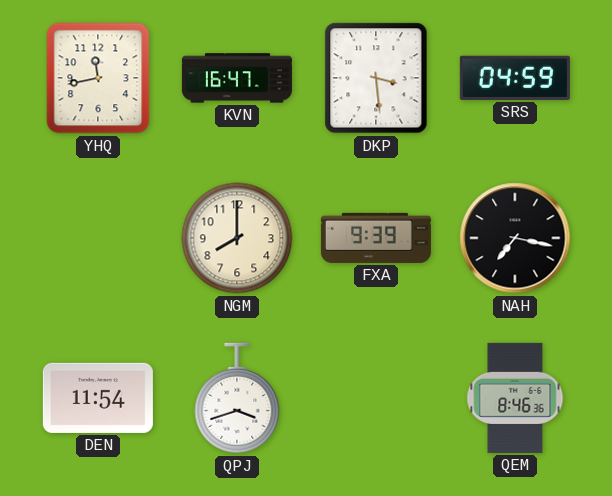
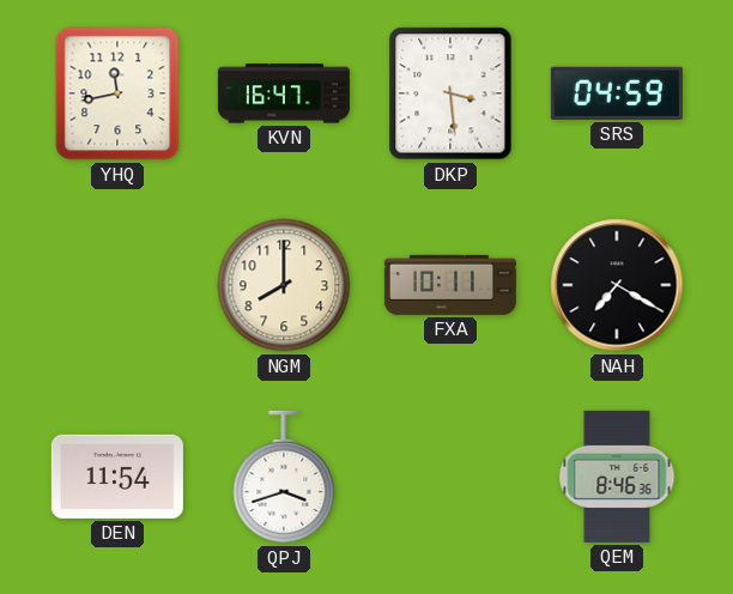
FXA: 9:39 -> 10:11 (450, 285)
NAH: 7:17 -> 7:20 (617, 285)
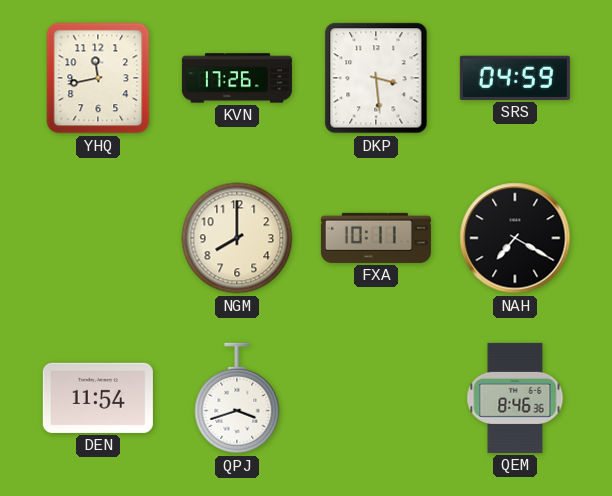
KVN: 16:47 -> 17:26 (237, 78)
